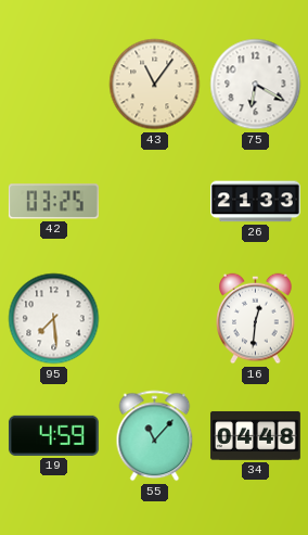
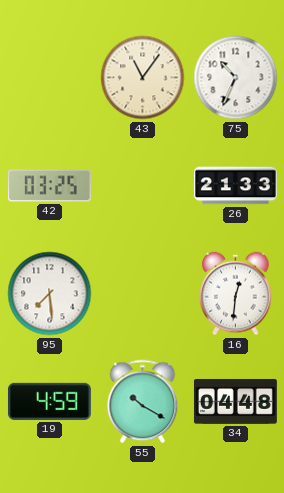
75: 6:20 -> 10:34 (236, 78)
55: 11:07 -> 10:20 (143, 402)
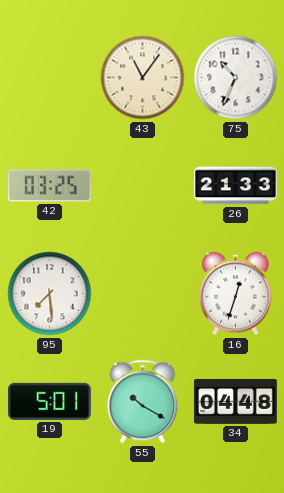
16: 12:31 -> 12:33 (236, 294)
19: 4:59 -> 5:01 (49, 401)
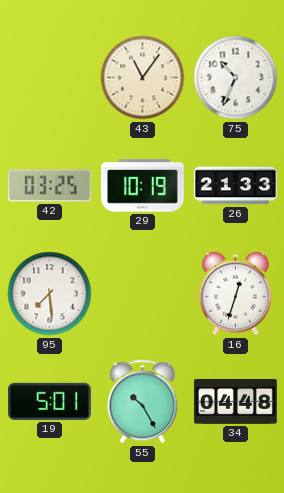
29: none -> 10:19 (142, 186)
55: 10:20 -> 10:25 (143, 402)
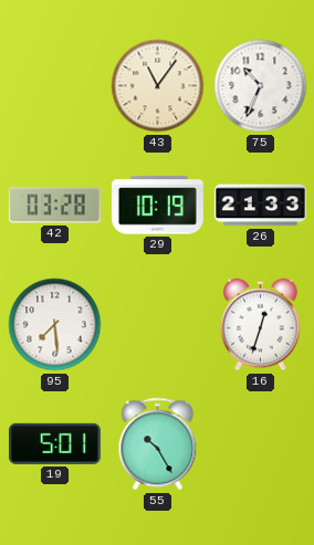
42: 03:25 -> 03:28 (54, 206)
34: 04:48 -> none (235, 401)
